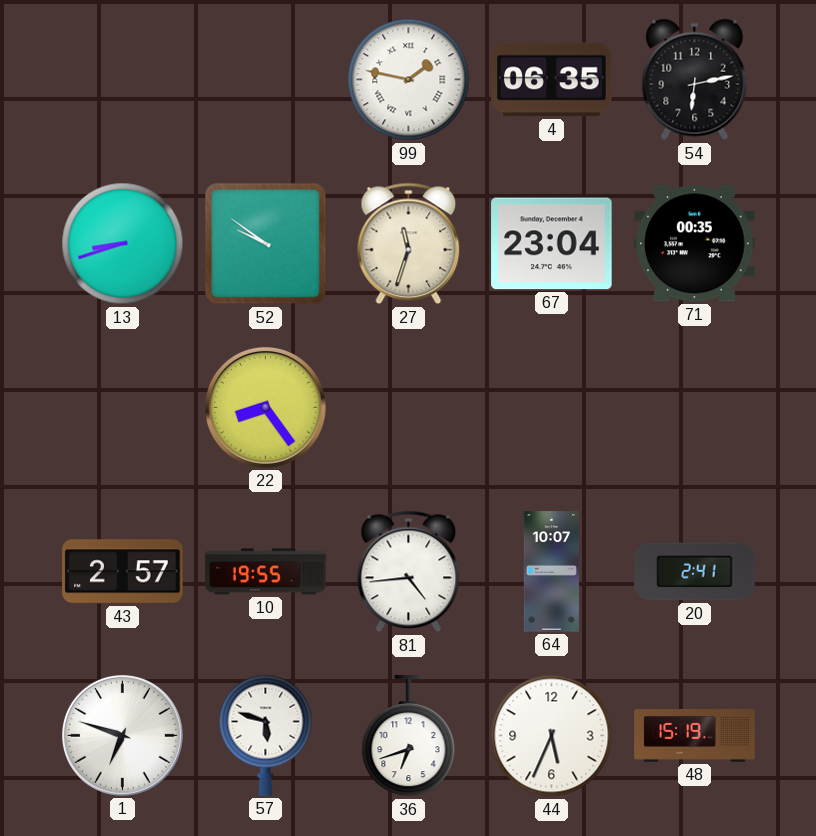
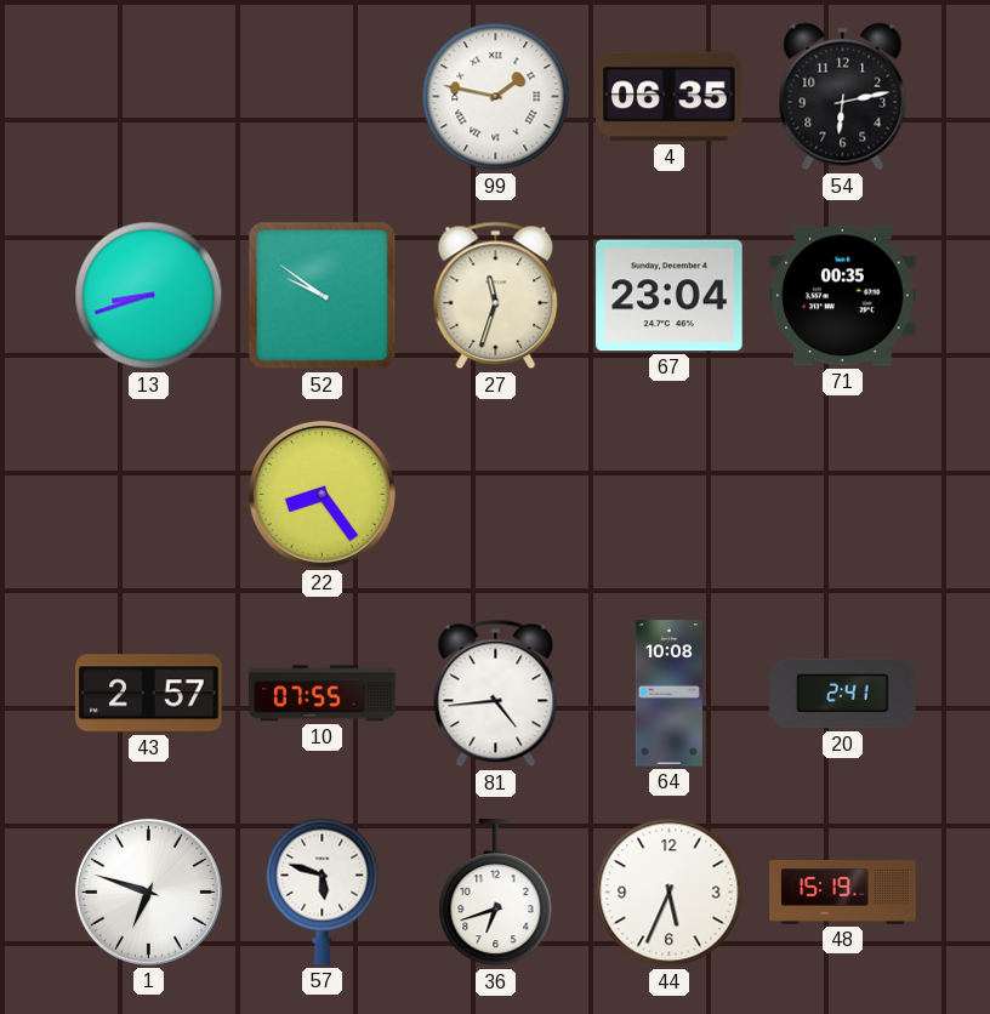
10: 19:55 -> 07:55 (323, 694)
64: 10:07 -> 10:08 (668, 694)
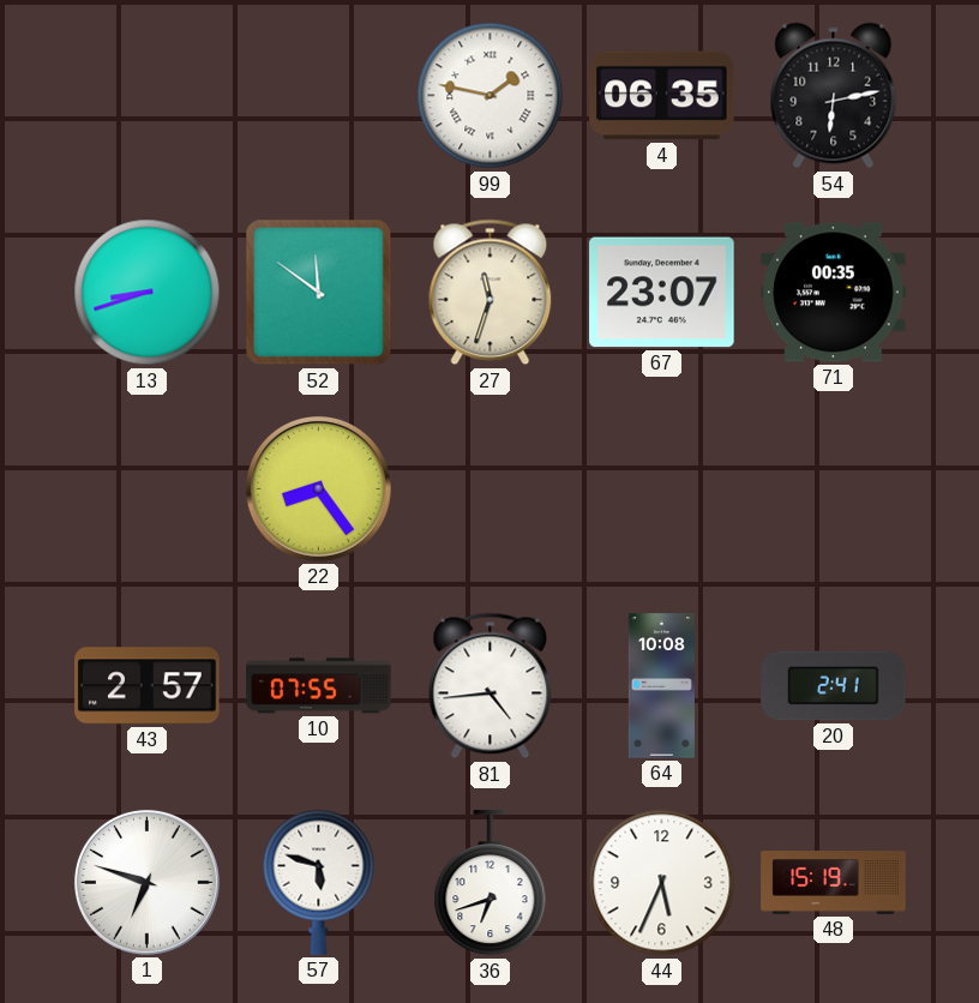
52: 9:51 -> 11:51 (319, 293)
67: 23:04 -> 23:07 (662, 293)
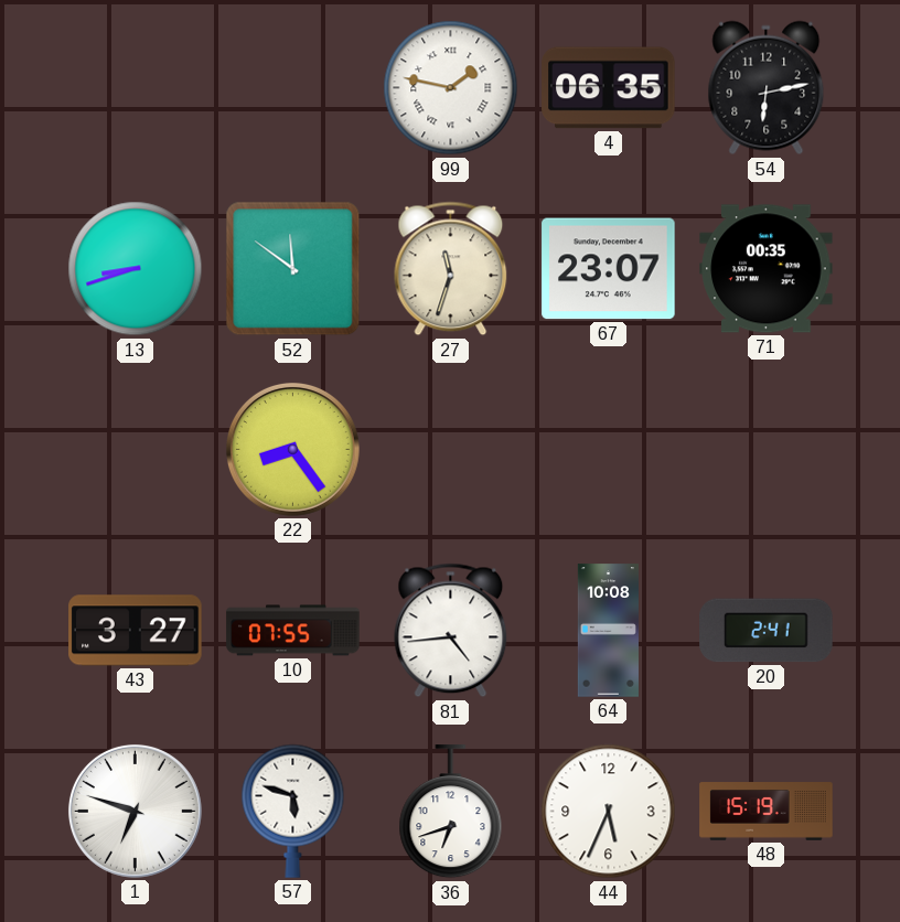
43: 2:57 -> 3:27 (136, 631)
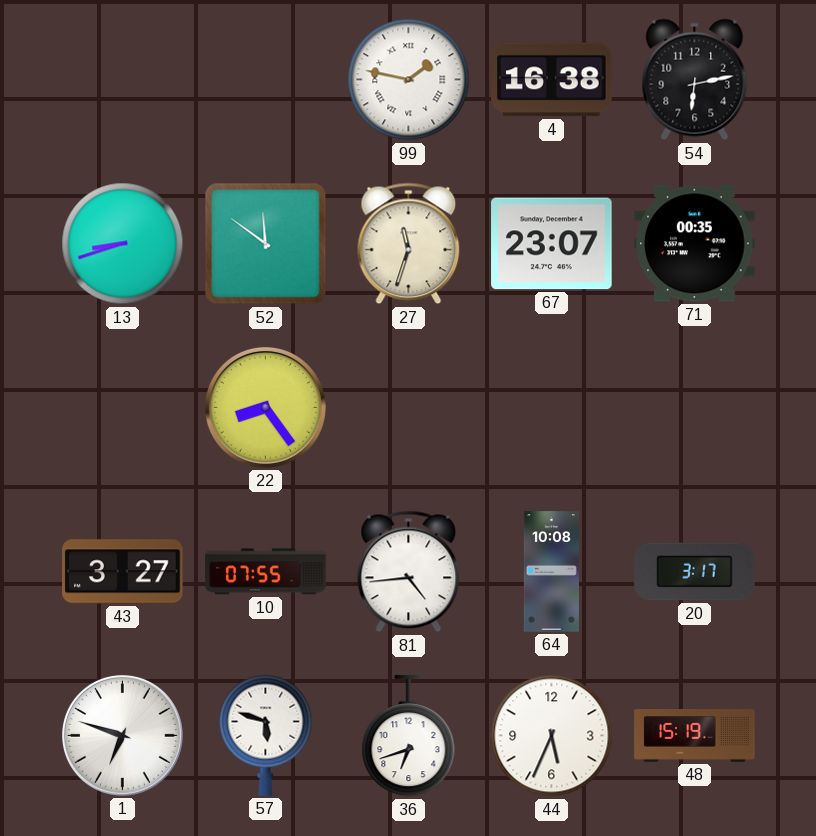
4: 06:35 -> 16:38 (552, 80)
20: 2:41 -> 3:17 (695, 572)
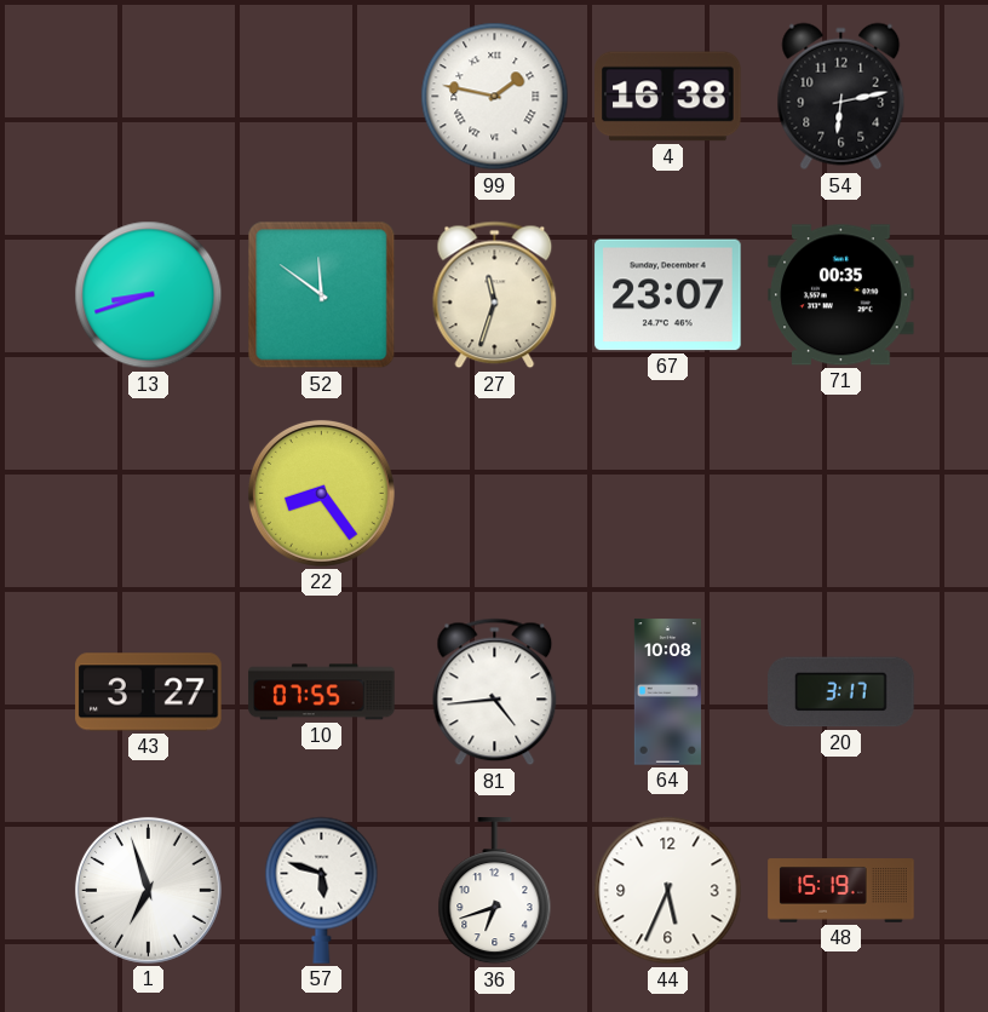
1: 6:48 -> 6:57 (148, 890)
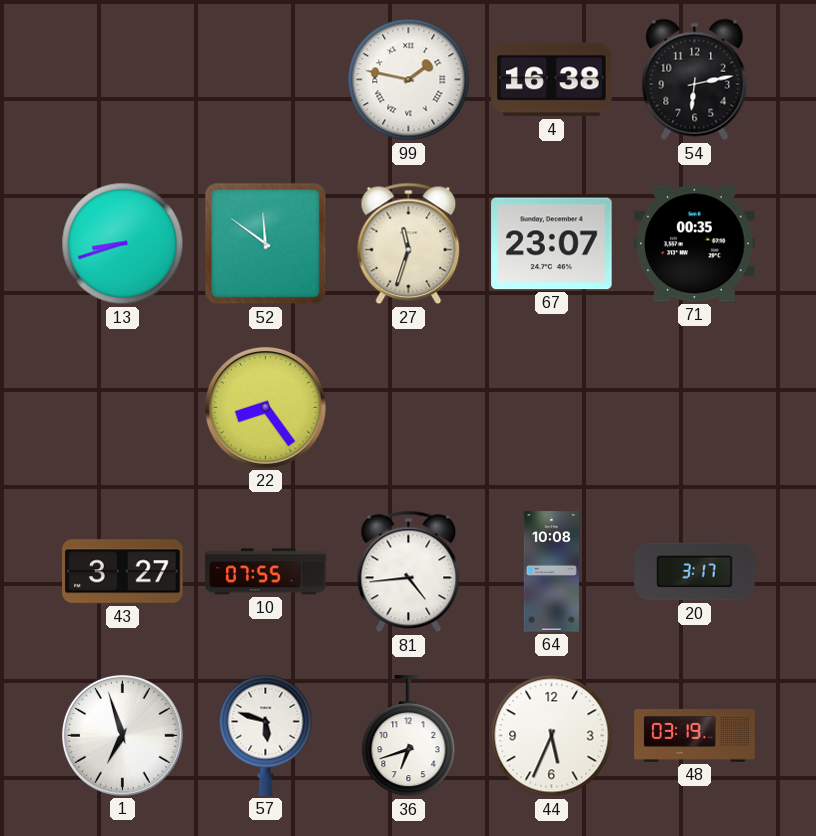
48: 15:19 -> 03:19 (695, 736)
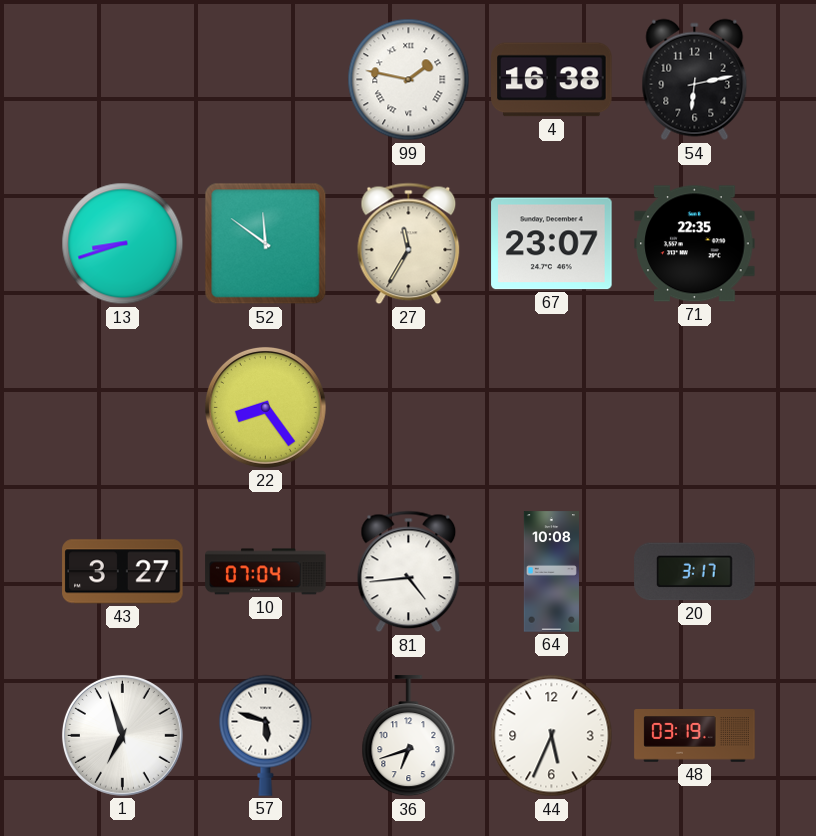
27: 11:33 -> 11:35 (409, 244)
71: 00:35 -> 22:35 (695, 244)
10: 07:55 -> 07:04 (266, 572)
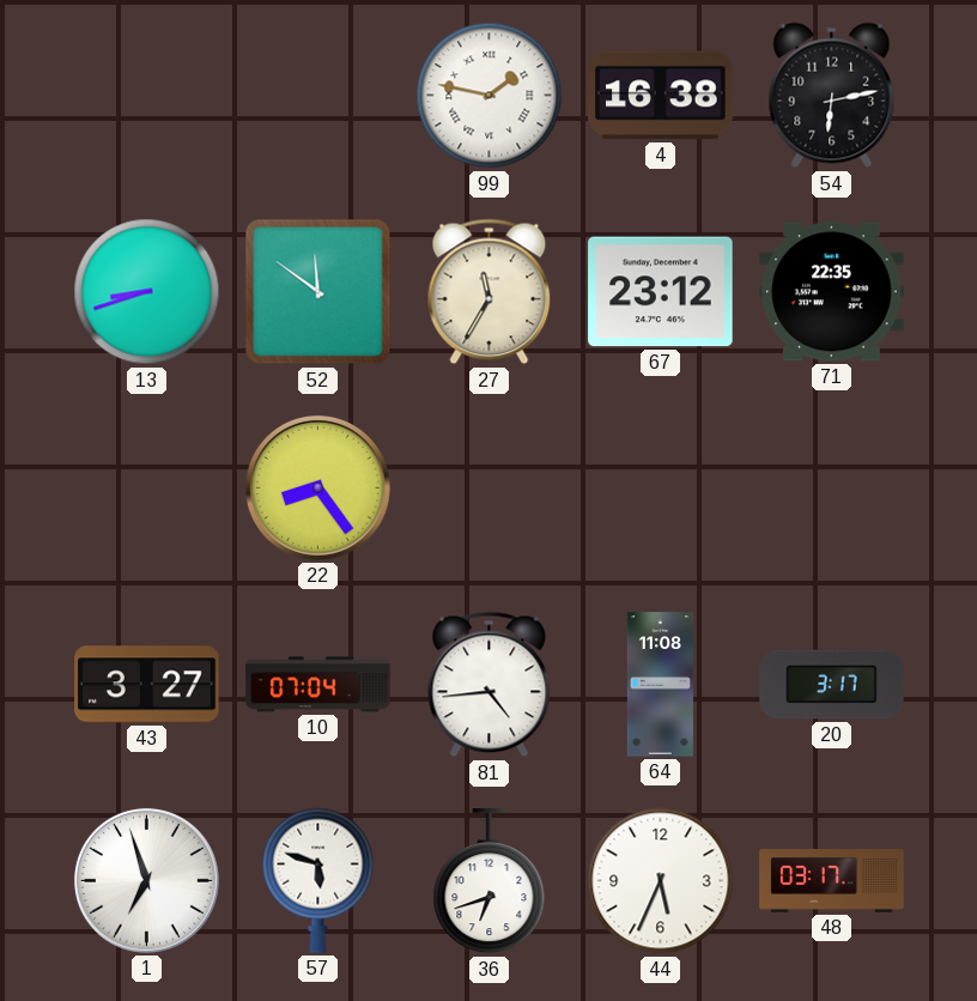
67: 23:07 -> 23:12 (661, 292)
64: 10:08 -> 11:08 (660, 685)
48: 03:19 -> 03:17 (832, 881)
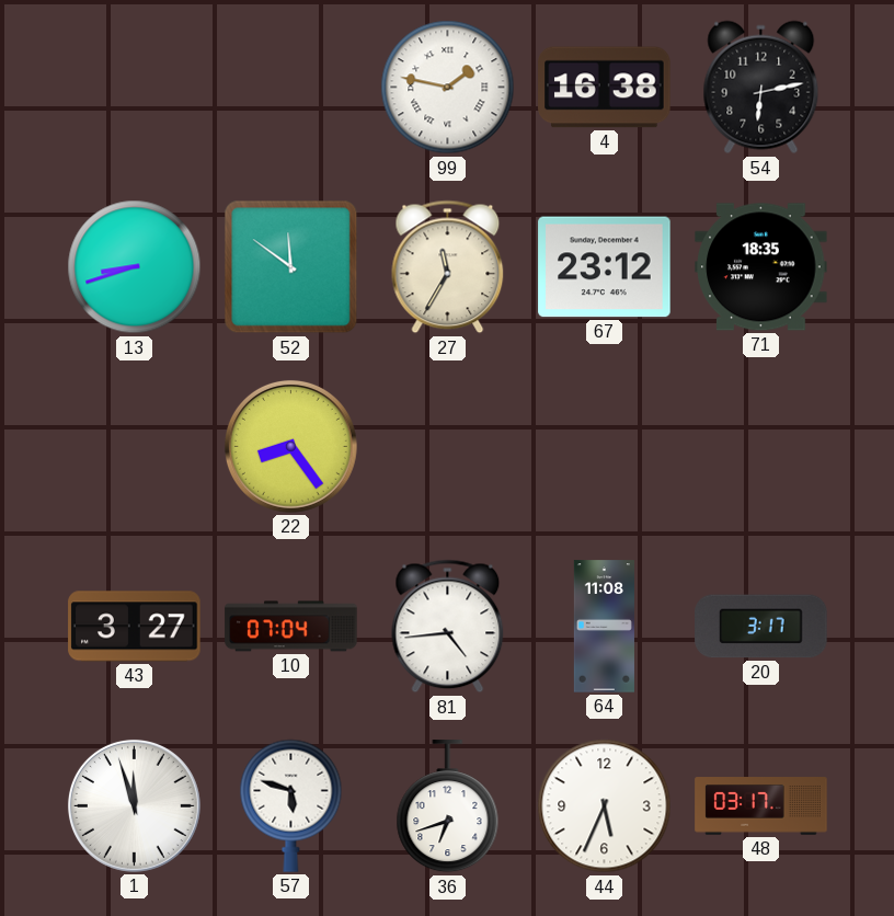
71: 22:35 -> 18:35 (761, 267)
1: 6:57 -> 11:57 (134, 805)
